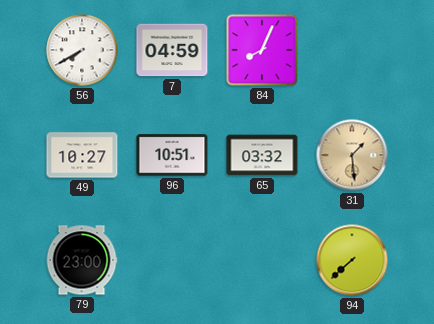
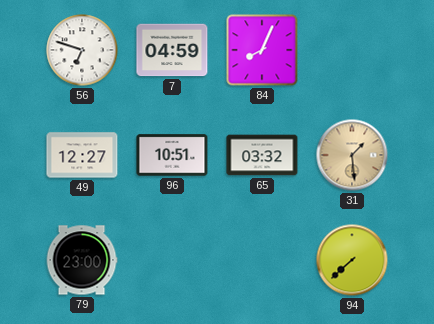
56: 7:40 -> 6:48 (82, 50)
49: 10:27 -> 12:27 (82, 155)
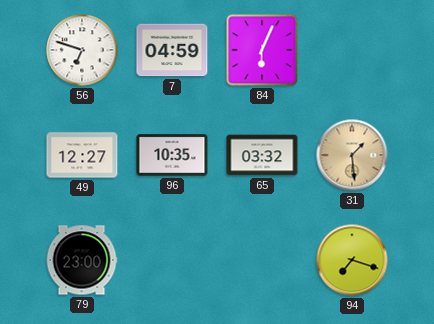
84: 8:04 -> 6:04 (262, 50)
96: 10:51 -> 10:35 (172, 155)
94: 7:38 -> 7:18 (352, 260)
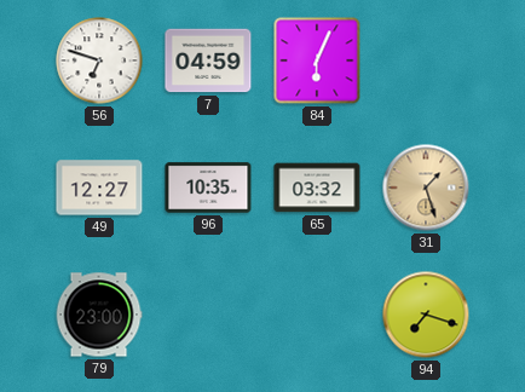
31: 1:29 -> 1:27 (426, 188)
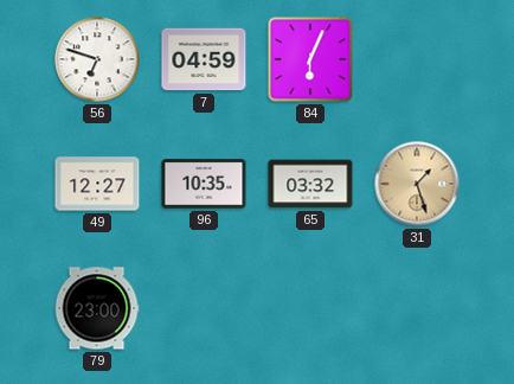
94: 7:18 -> none (426, 315)
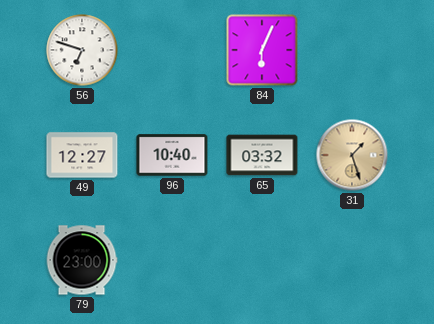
7: 04:59 -> none (204, 59)
96: 10:35 -> 10:40 (172, 155)
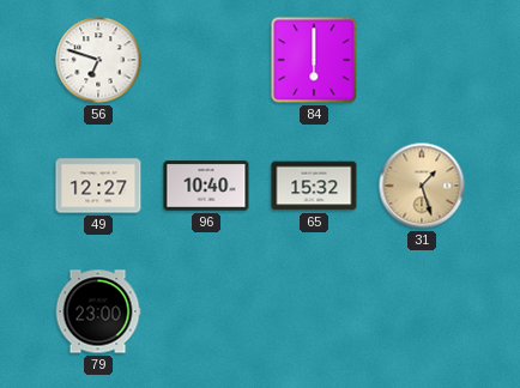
84: 6:04 -> 6:00 (314, 60)
65: 03:32 -> 15:32 (314, 186)
